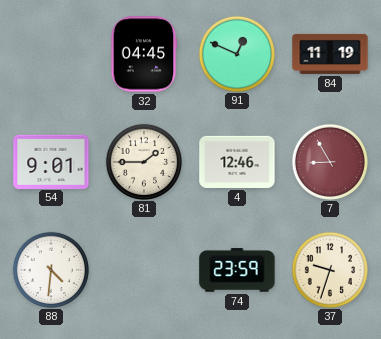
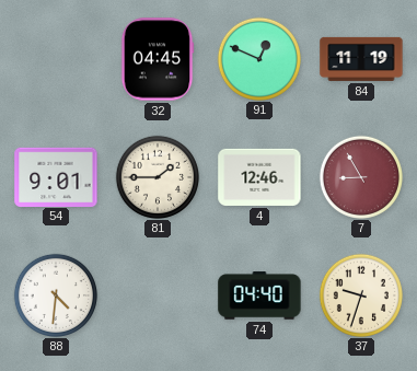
74: 23:59 -> 04:40 (259, 295)
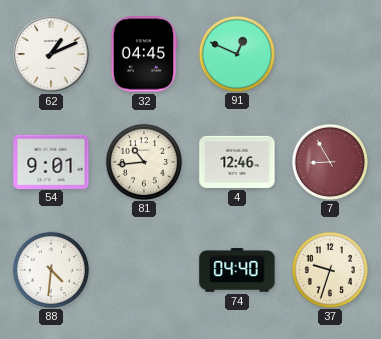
62: none -> 1:11 (52, 55)
84: 11:19 -> none (361, 59)
81: 1:45 -> 10:44 (143, 161)
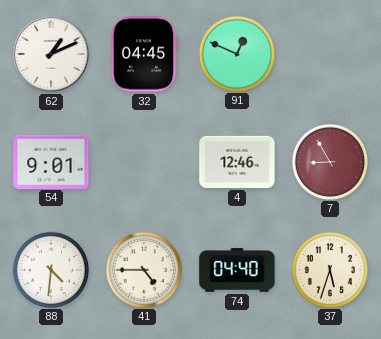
81: 10:44 -> none (143, 161)
41: none -> 4:45 (143, 269)
37: 9:33 -> 5:33 (329, 269)
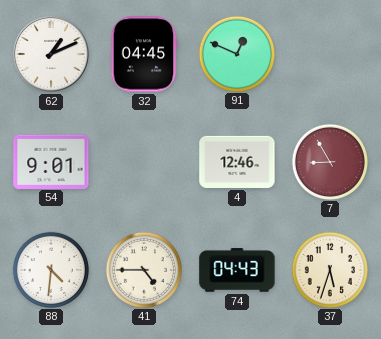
74: 04:40 -> 04:43 (237, 270)
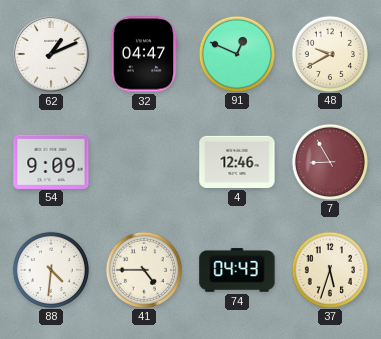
32: 04:45 -> 04:47 (144, 54)
48: none -> 9:40 (329, 53)
54: 9:01 -> 9:09 (51, 161)
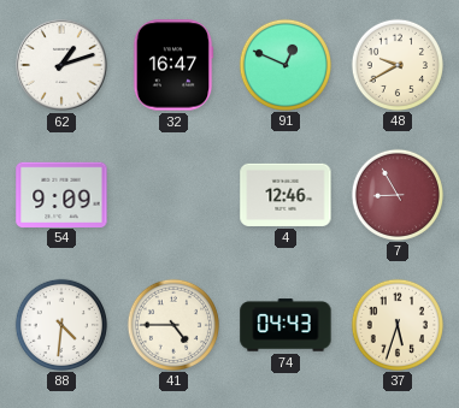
62: 1:11 -> 1:12 (63, 66)
32: 04:47 -> 16:47 (173, 65)
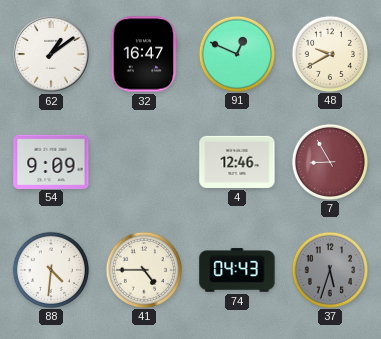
62: 1:12 -> 1:09 (52, 55)
37 dial: cream -> grey (329, 269)
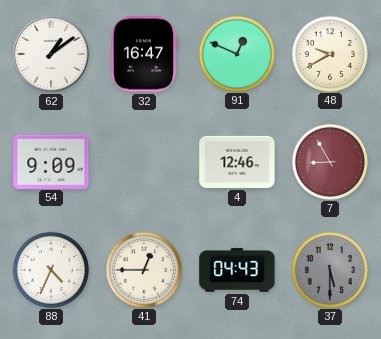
88: 4:31 -> 4:34 (50, 269)
41: 4:45 -> 12:45 (143, 269)
37: 5:33 -> 5:30 (329, 269)
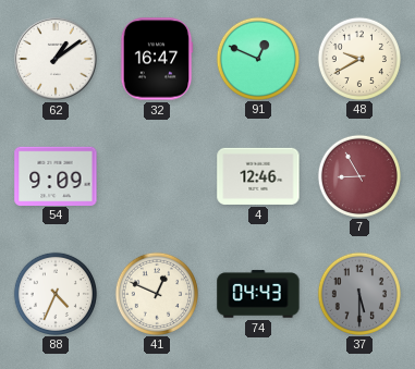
41: 12:45 -> 12:49 (156, 293)
